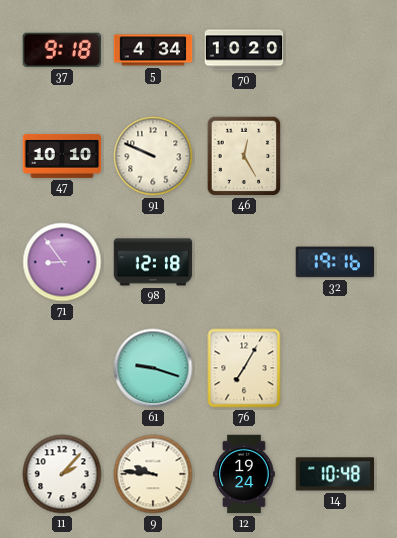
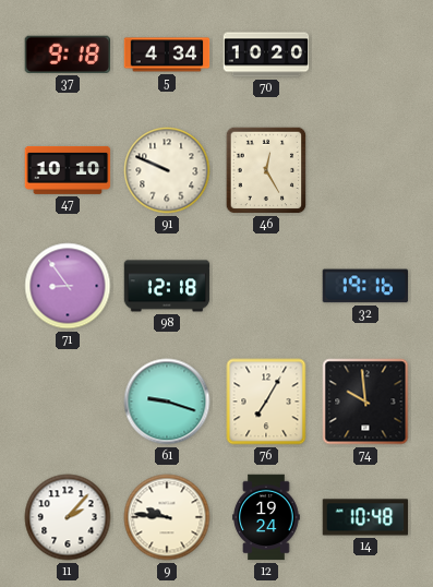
74: none -> 9:59 (365, 402)
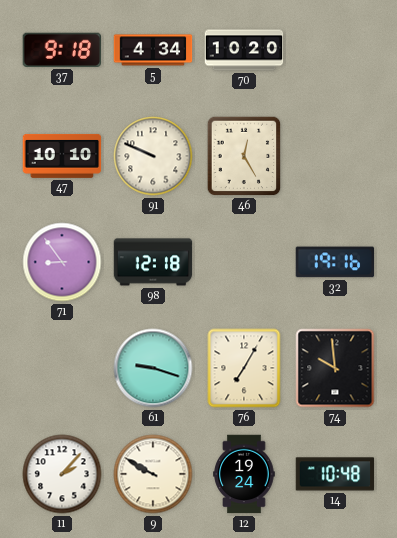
9: 9:46 -> 9:50 (153, 474)
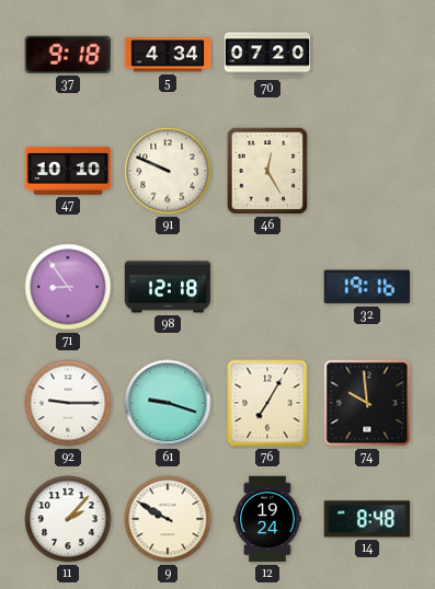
70: 10:20 -> 07:20 (267, 55)
92: none -> 9:15 (68, 403)
14: 10:48 -> 8:48 (367, 519)
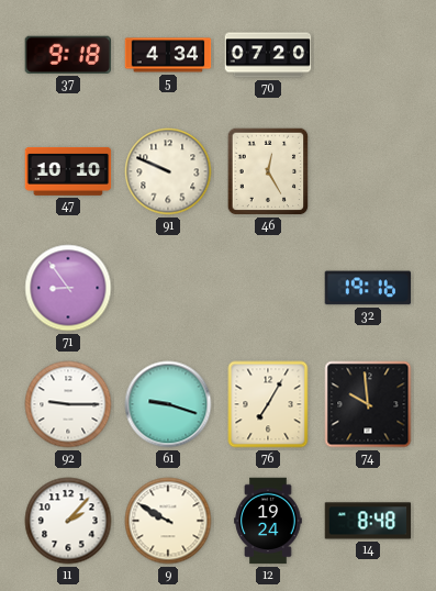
98: 12:18 -> none (168, 287)
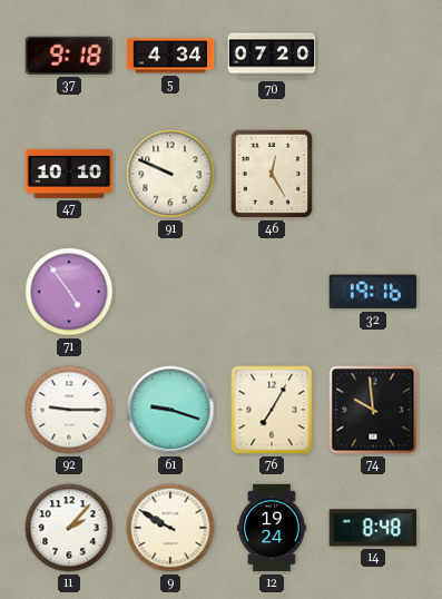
71: 8:54 -> 4:54 (69, 292)
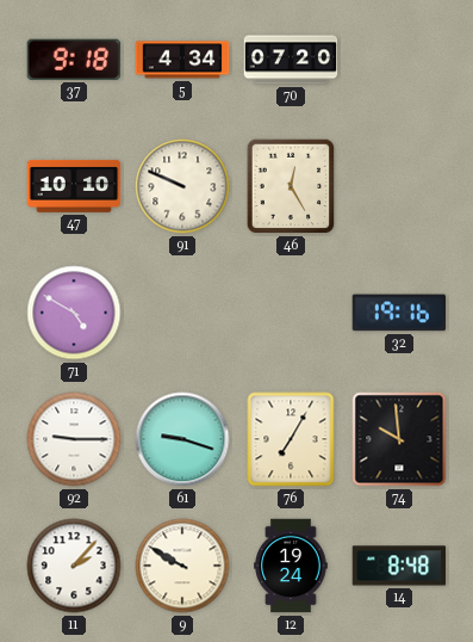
71: 4:54 -> 4:50 (74, 313)
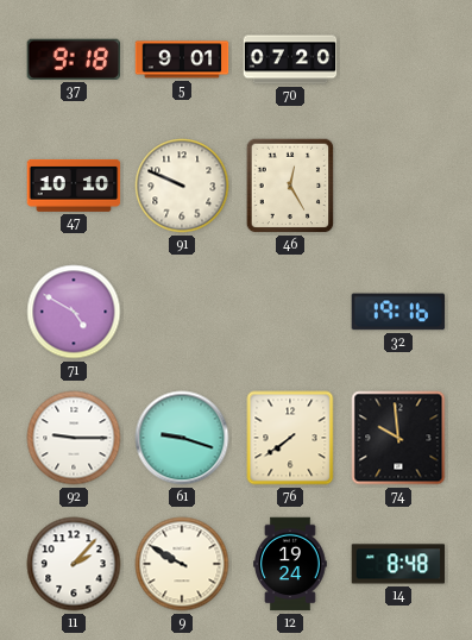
5: 4:34 -> 9:01 (182, 59)
76: 7:05 -> 7:39 (290, 438)
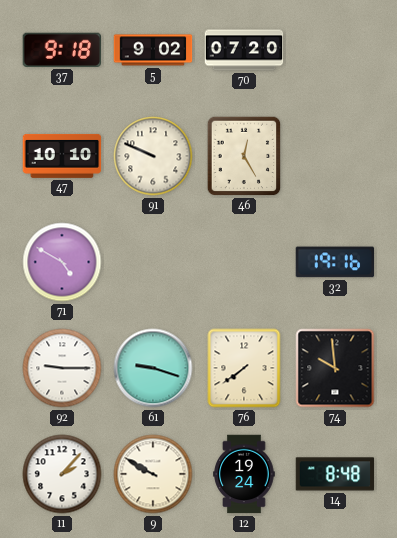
5: 9:01 -> 9:02 (153, 50)
